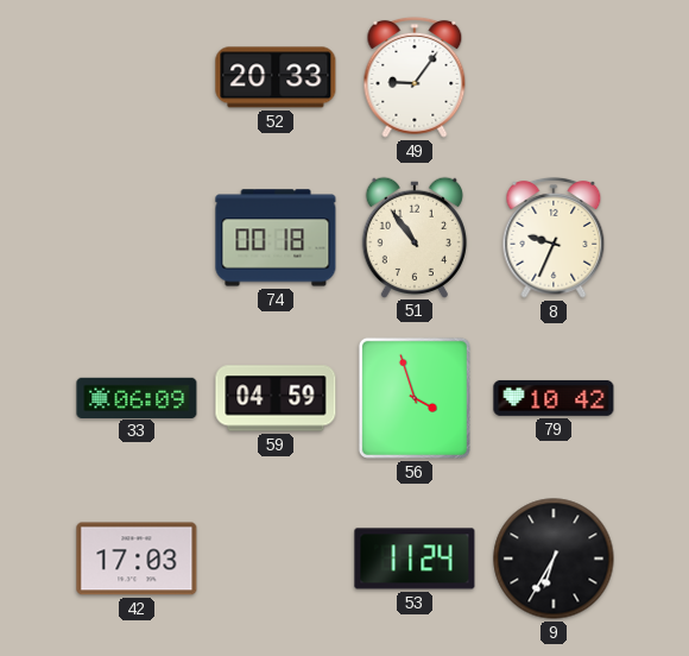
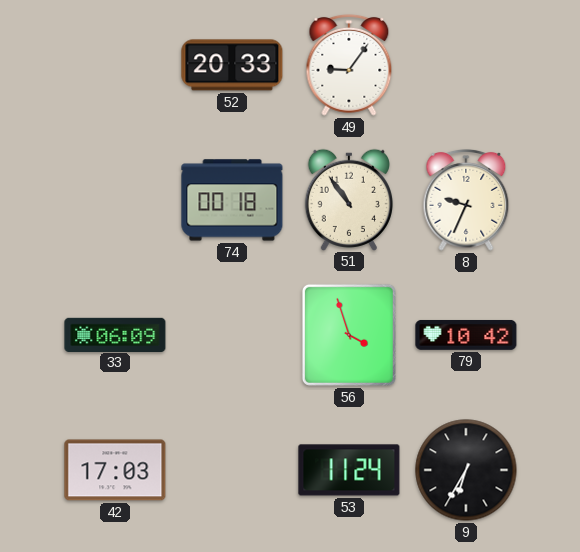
59: 04:59 -> none (276, 398)
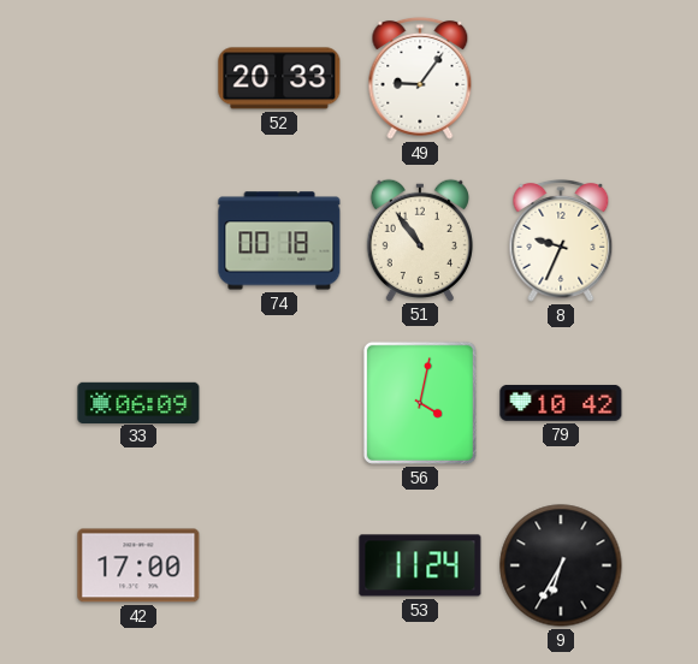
56: 3:57 -> 4:02 (420, 403)
42: 17:03 -> 17:00 (138, 565)
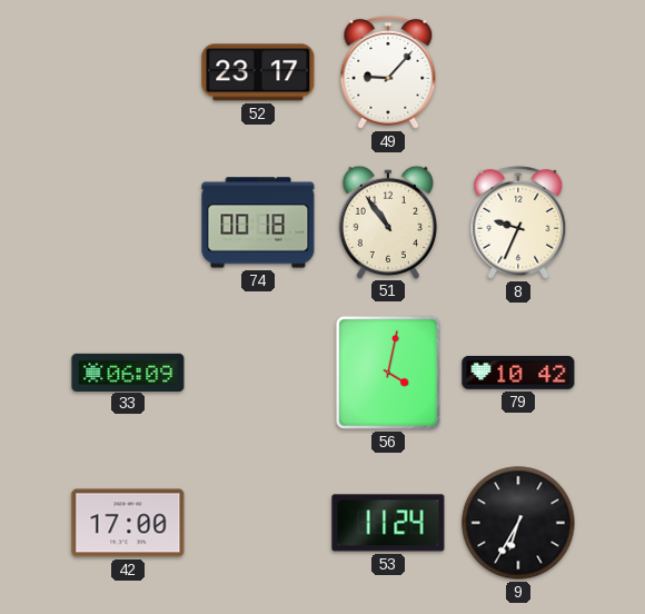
52: 20:33 -> 23:17 (258, 72)
49: 9:06 -> 9:07 (388, 73)
